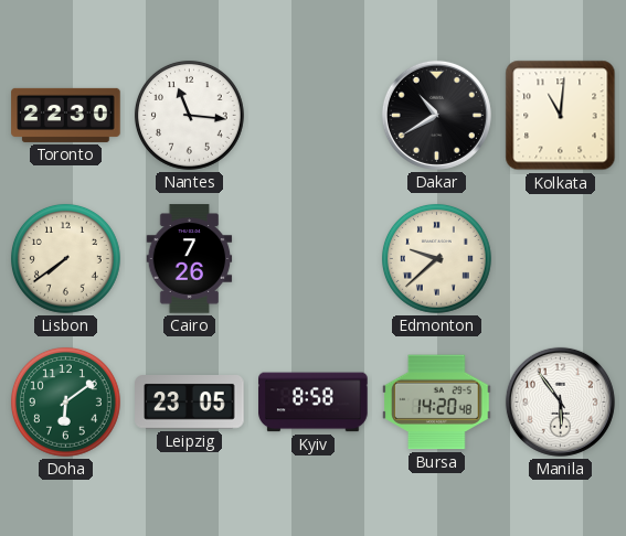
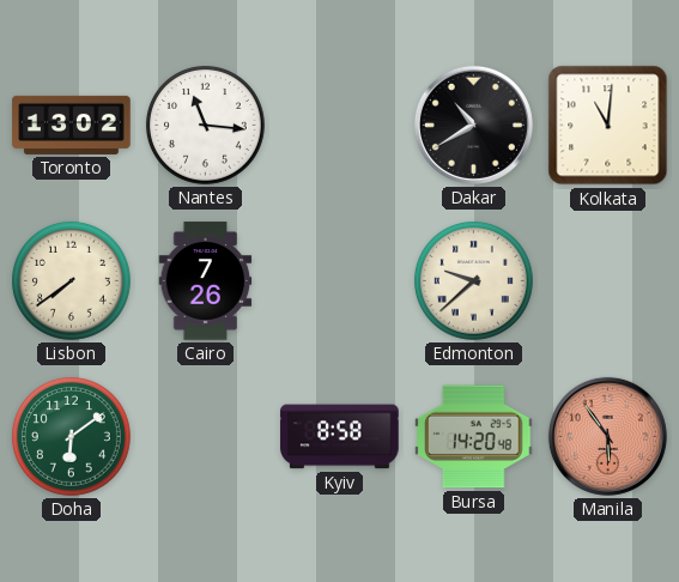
Toronto: 22:30 -> 13:02 (72, 125)
Leipzig: 23:05 -> none (190, 403)
Manila dial: white -> salmon (607, 436)
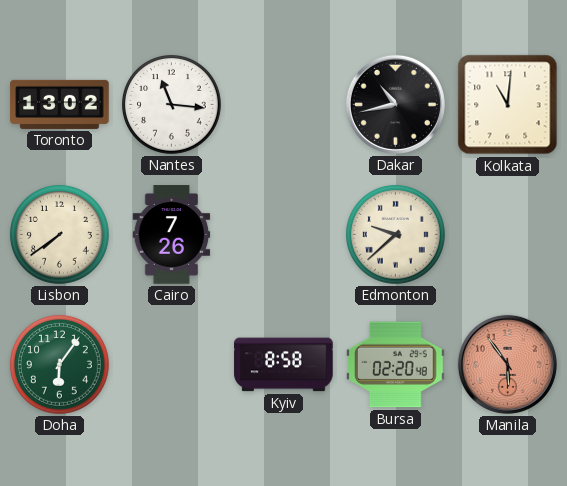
Dakar: 10:40 -> 10:43 (395, 104)
Doha: 6:09 -> 6:06 (59, 364)
Bursa: 14:20 -> 02:20 (396, 365)
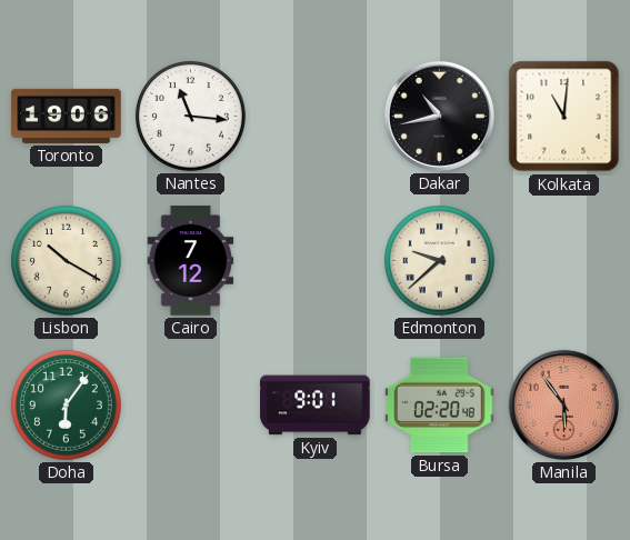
Toronto: 13:02 -> 19:06 (67, 116)
Lisbon: 7:39 -> 10:20 (66, 260)
Cairo: 7:26 -> 7:12 (191, 261)
Kyiv: 8:58 -> 9:01 (316, 406)
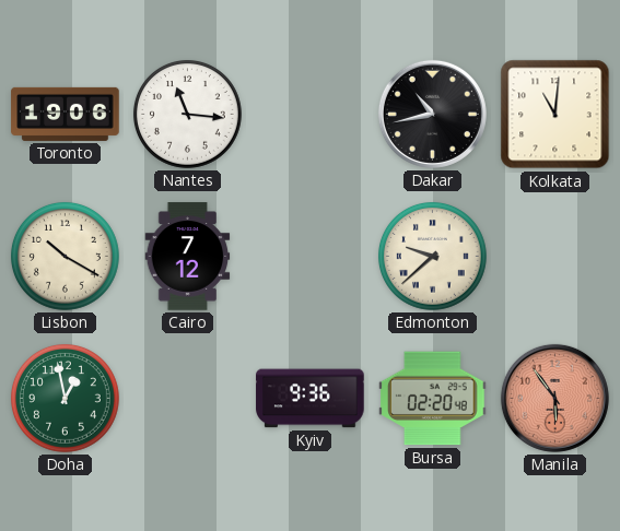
Doha: 6:06 -> 12:58 (65, 398)
Kyiv: 9:01 -> 9:36 (311, 399)
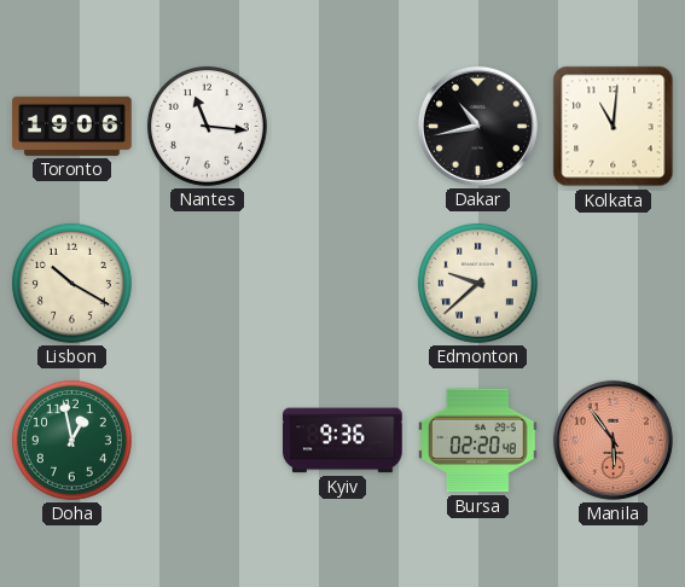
Cairo: 7:12 -> none (188, 257)
